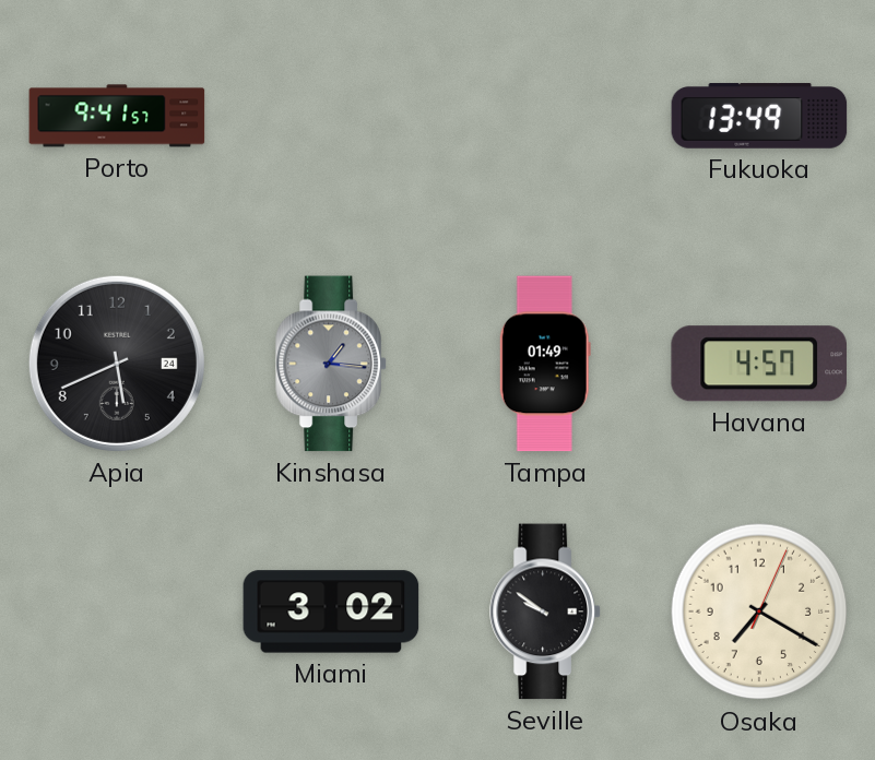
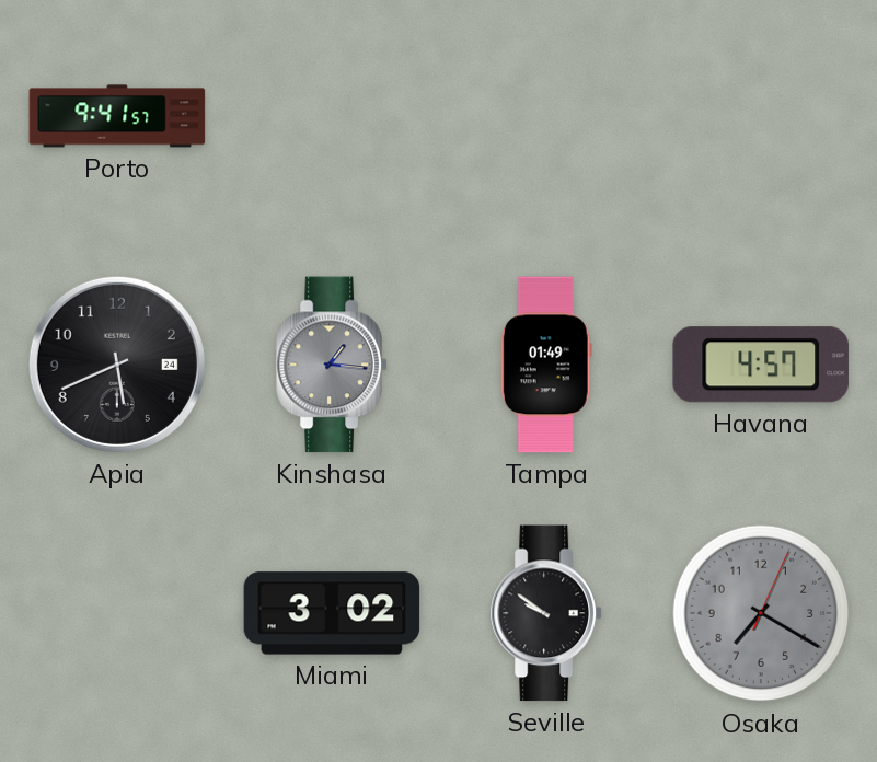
Fukuoka: 13:49 -> none (759, 116)
Osaka dial: cream -> grey (761, 613)
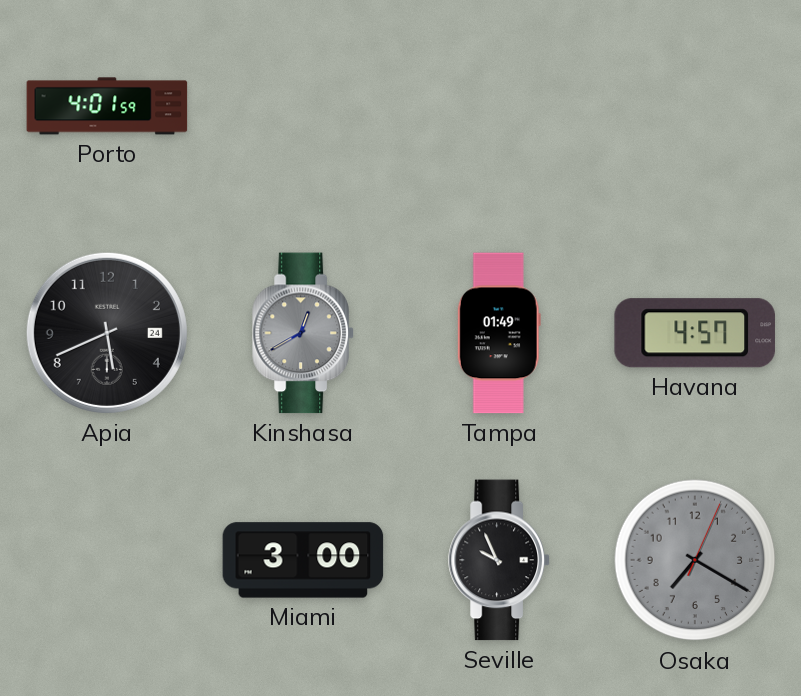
Porto: 9:41 -> 4:01 (107, 106)
Kinshasa: 1:16 -> 12:40 (303, 333)
Miami: 3:02 -> 3:00 (303, 560)
Seville: 9:51 -> 9:56 (499, 560)
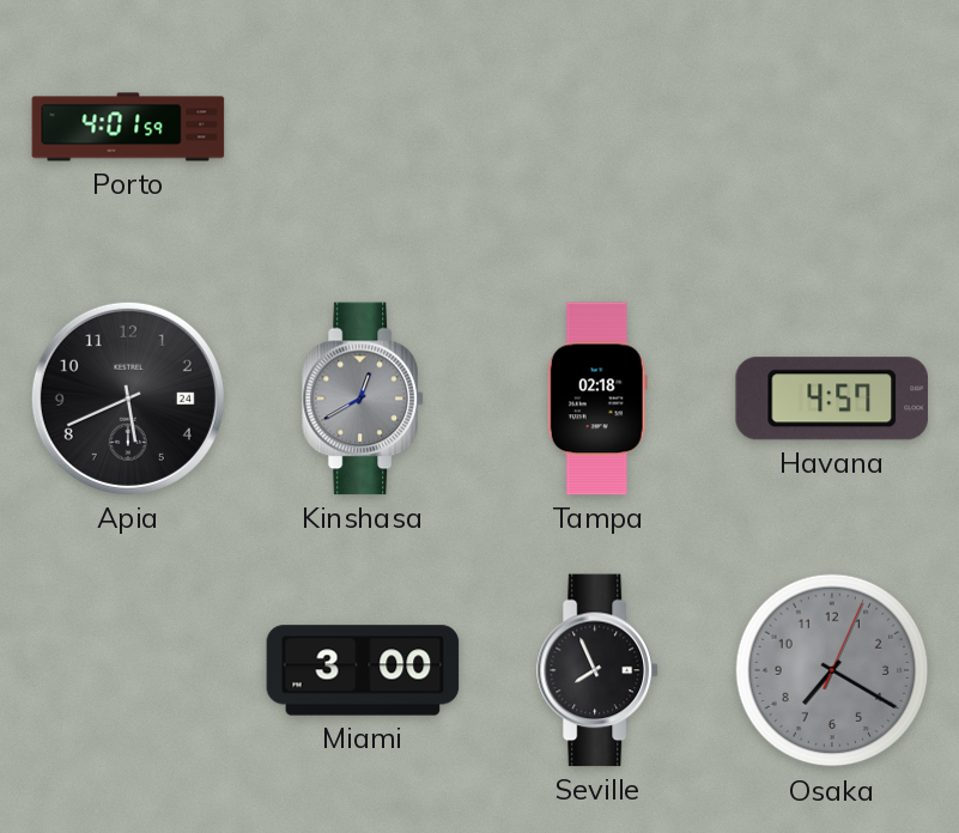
Tampa: 01:49 -> 02:18 (597, 399)
Seville: 9:56 -> 7:56 (597, 670)
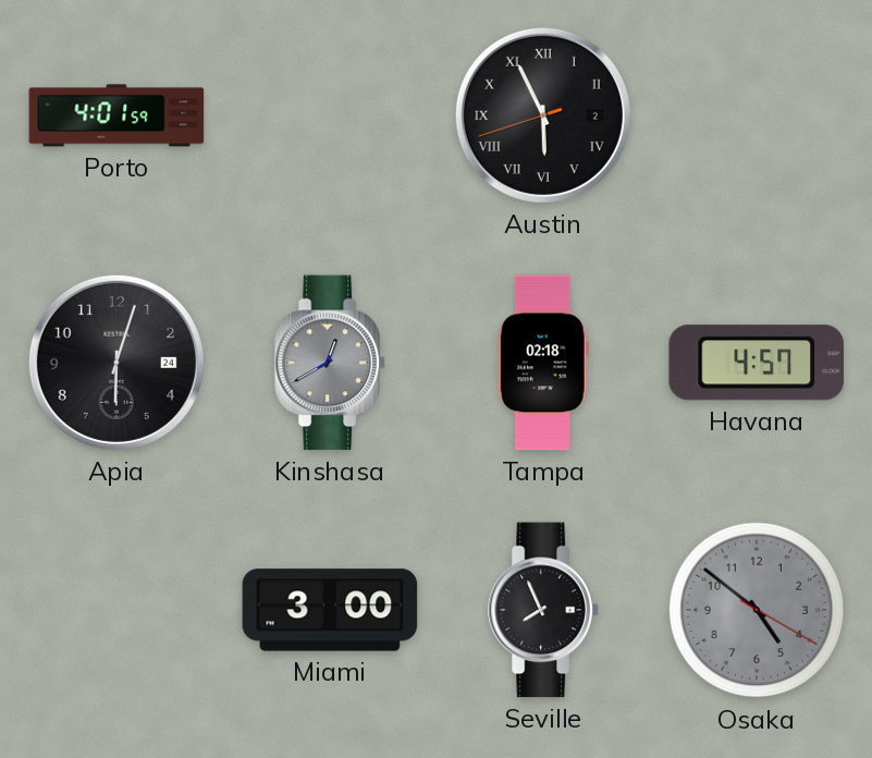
Austin: none -> 5:55 (543, 115)
Apia: 5:41 -> 6:03 (116, 363)
Osaka: 7:20 -> 4:51 (757, 610)
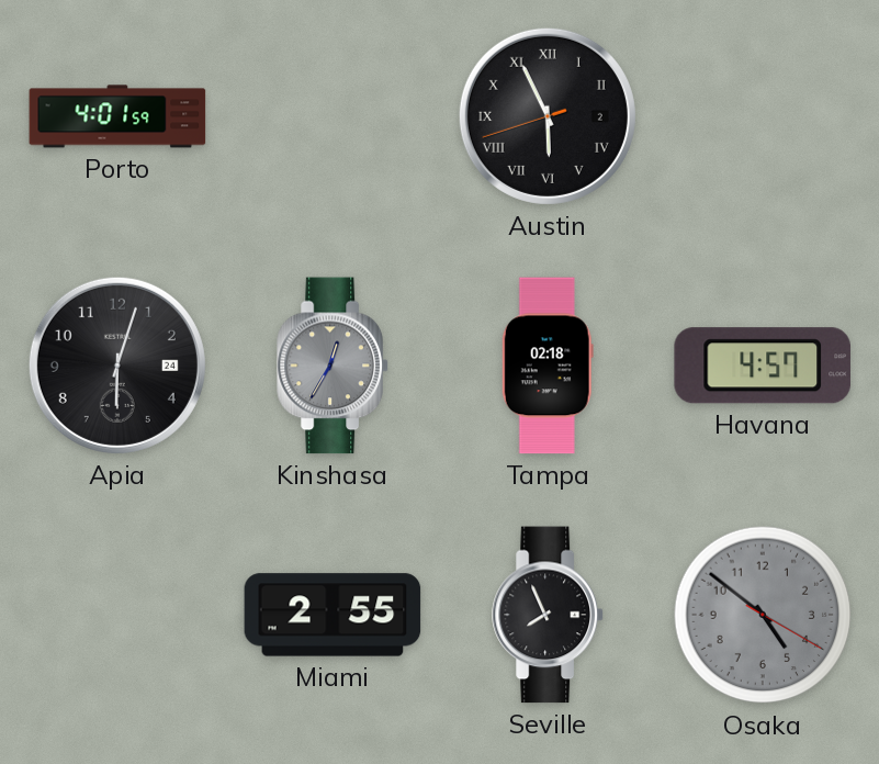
Kinshasa: 12:40 -> 12:35 (333, 366)
Miami: 3:00 -> 2:55 (333, 615)
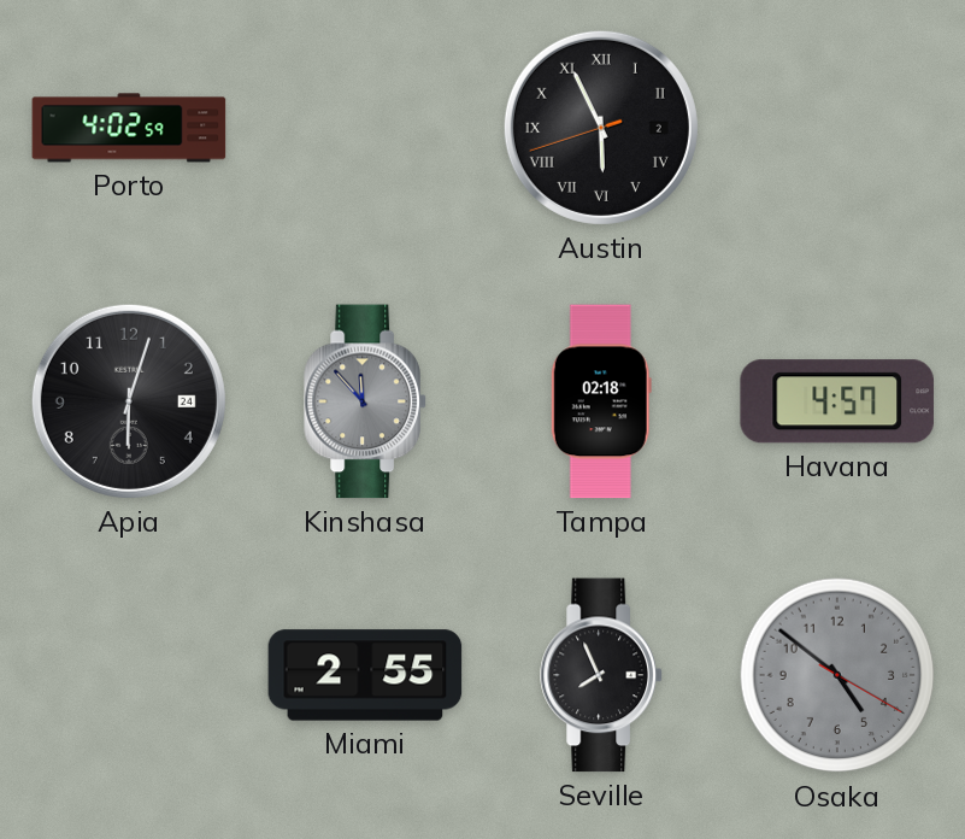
Porto: 4:01 -> 4:02 (129, 128)
Kinshasa: 12:35 -> 11:53 (365, 401)
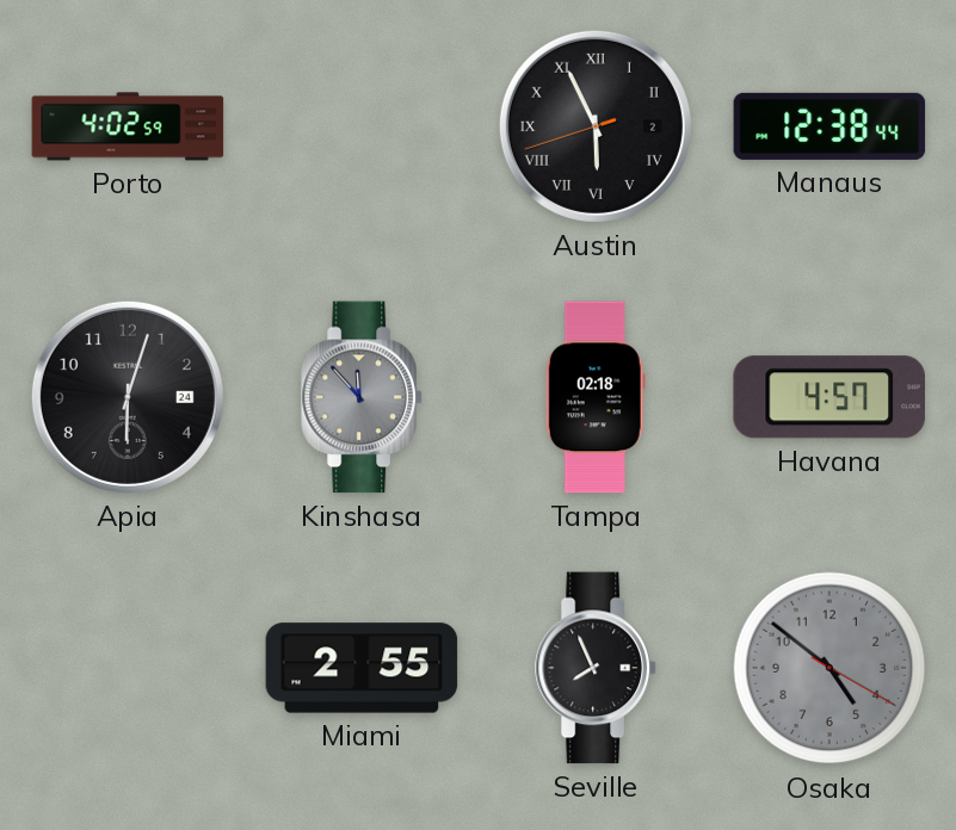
Manaus: none -> 12:38 (829, 126)
